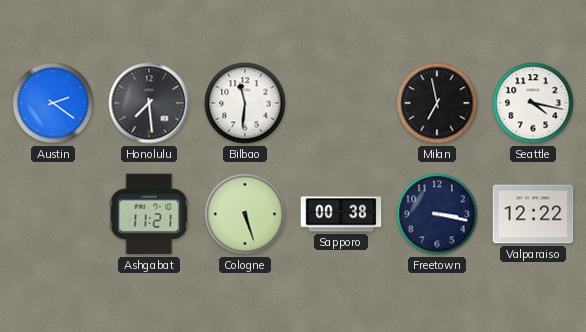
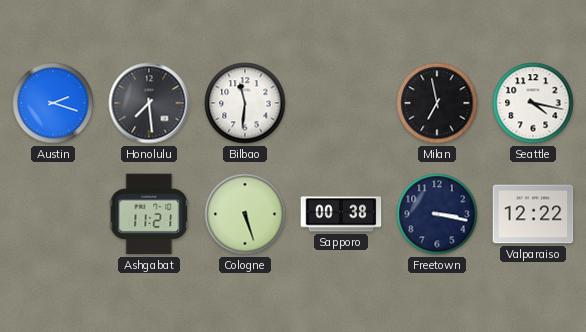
Austin: 2:21 -> 2:18 (53, 103)
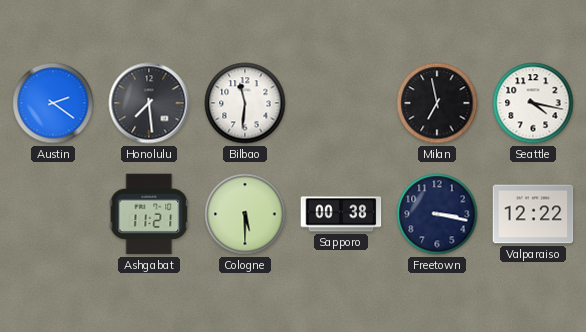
Austin: 2:18 -> 2:21 (53, 103)
Cologne: 5:27 -> 5:30 (245, 214)
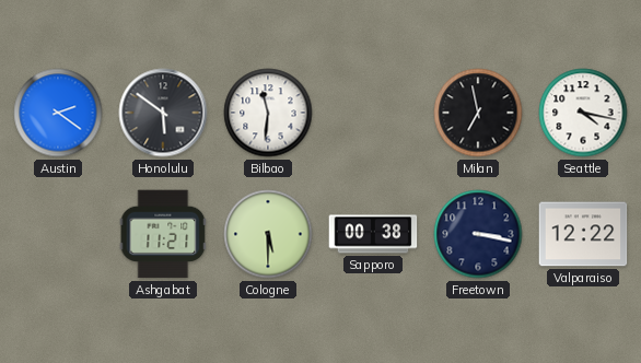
Honolulu: 7:29 -> 5:51 (163, 113)
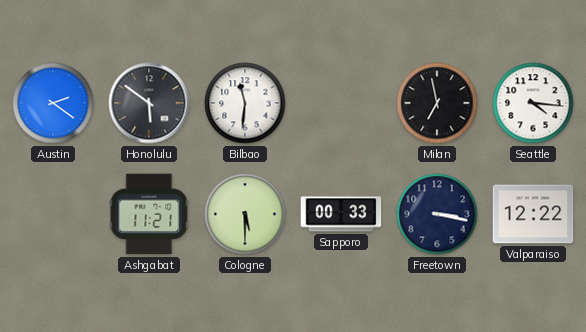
Seattle: 4:17 -> 4:16 (533, 103)
Sapporo: 00:38 -> 00:33 (341, 214)
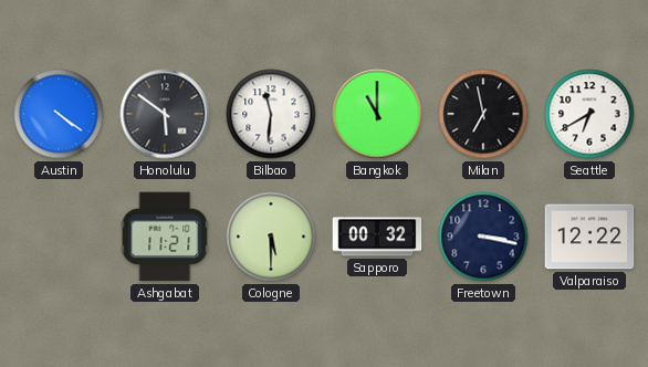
Austin: 2:21 -> 4:21 (59, 114)
Bangkok: none -> 11:00 (377, 114)
Seattle: 4:16 -> 6:40 (589, 114)
Sapporo: 00:33 -> 00:32 (377, 237)
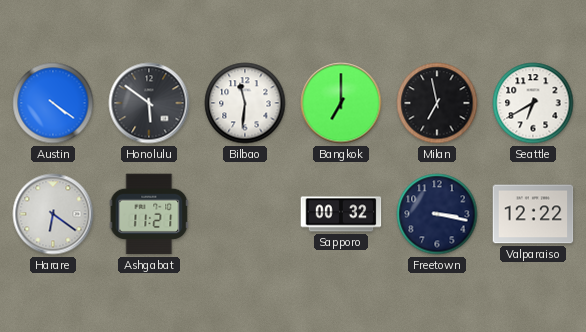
Bangkok: 11:00 -> 7:00 (341, 103)
Harare: none -> 6:21 (53, 214)
Cologne: 5:30 -> none (271, 237)
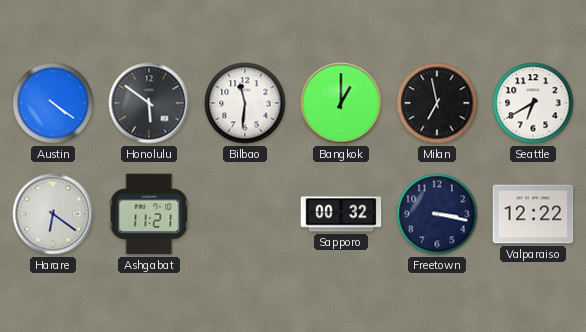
Bangkok: 7:00 -> 1:00 (341, 103)
